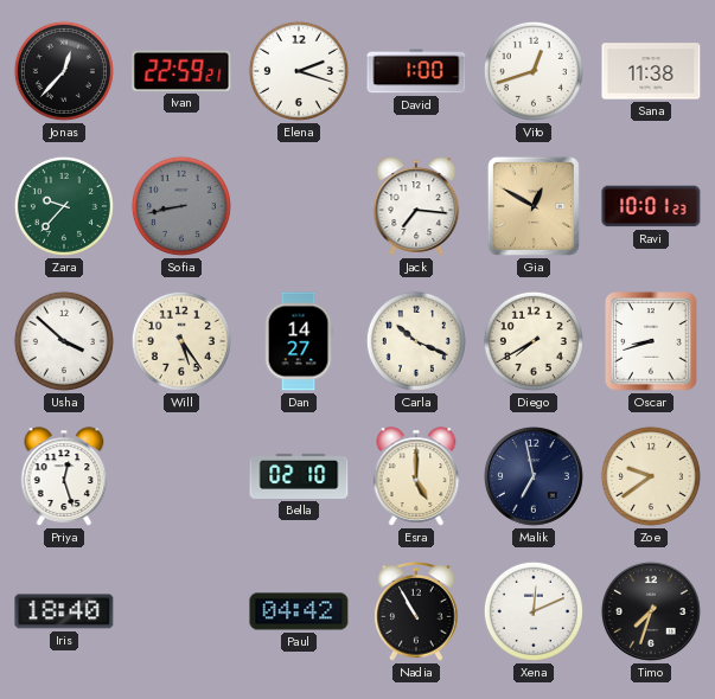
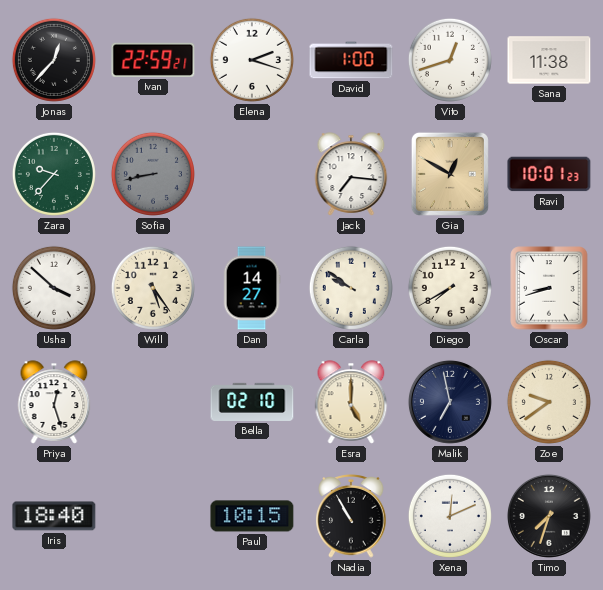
Carla: 10:19 -> 9:51 (351, 288)
Paul: 04:42 -> 10:15 (252, 516)
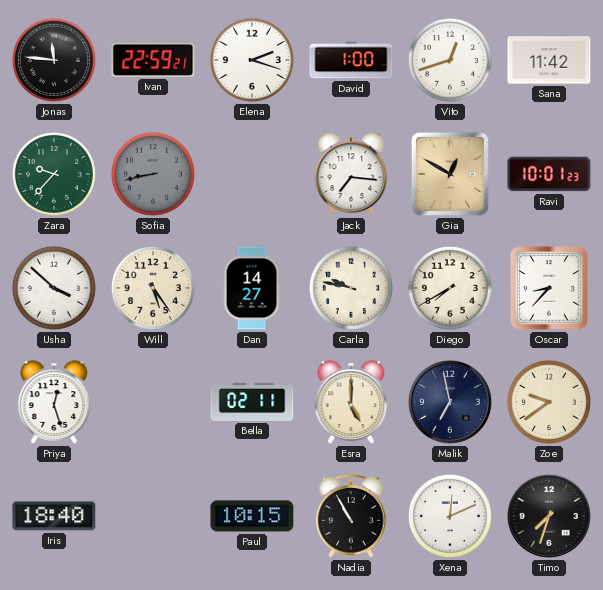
Jonas: 12:37 -> 11:46 (54, 60)
Sana: 11:38 -> 11:42 (549, 60)
Carla: 9:51 -> 9:47 (351, 288)
Oscar: 8:42 -> 8:37 (549, 288)
Bella: 02:10 -> 02:11 (252, 402)
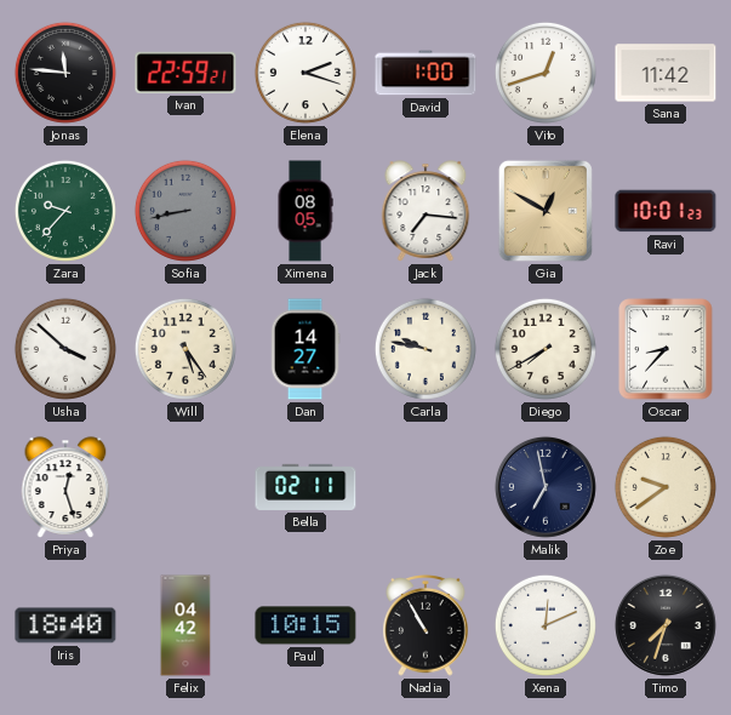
Ximena: none -> 08:05 (305, 211)
Esra: 5:00 -> none (351, 402)
Felix: none -> 04:42 (185, 625)
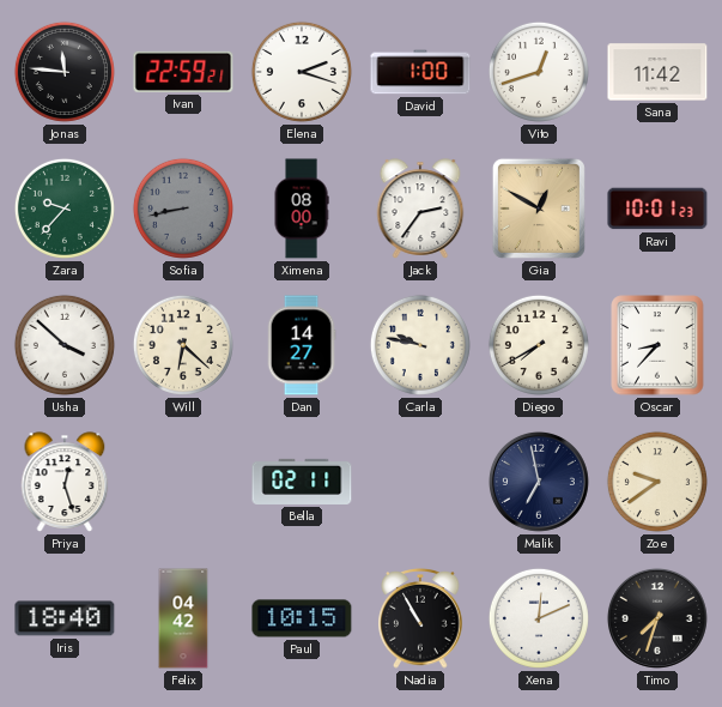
Ximena: 08:05 -> 08:00 (302, 209)
Jack: 7:16 -> 2:36 (420, 209)
Will: 5:24 -> 6:22 (183, 345)
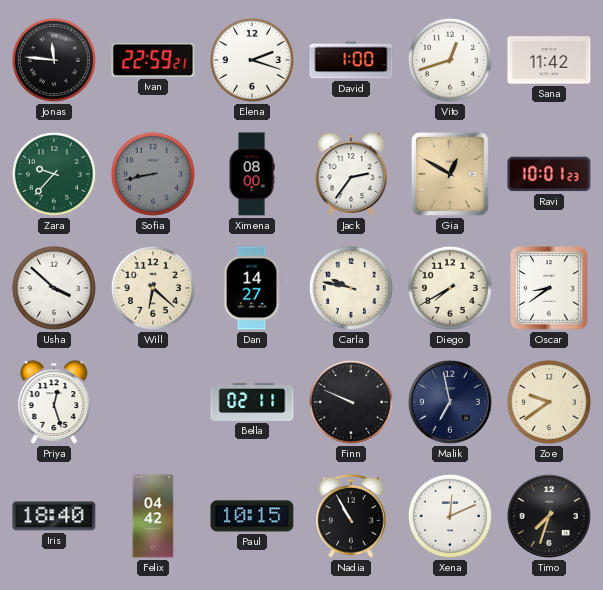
Oscar: 8:37 -> 8:39 (549, 288)
Finn: none -> 9:49 (351, 402)
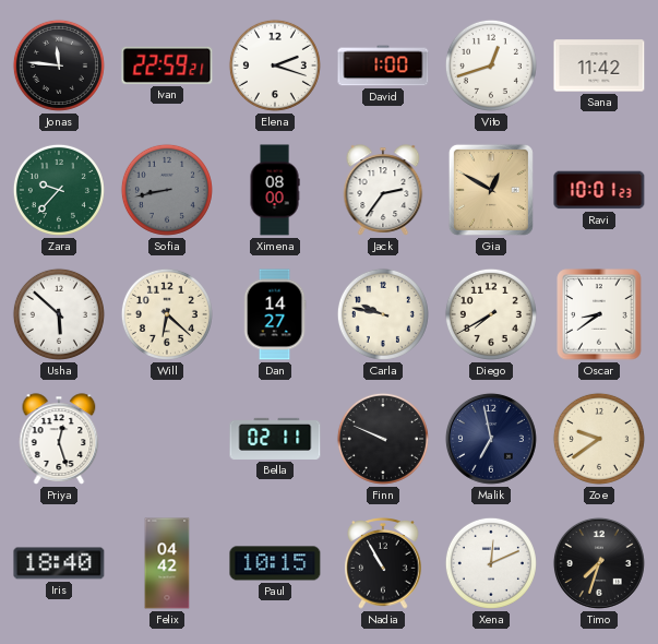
Usha: 3:52 -> 5:52 (59, 314)
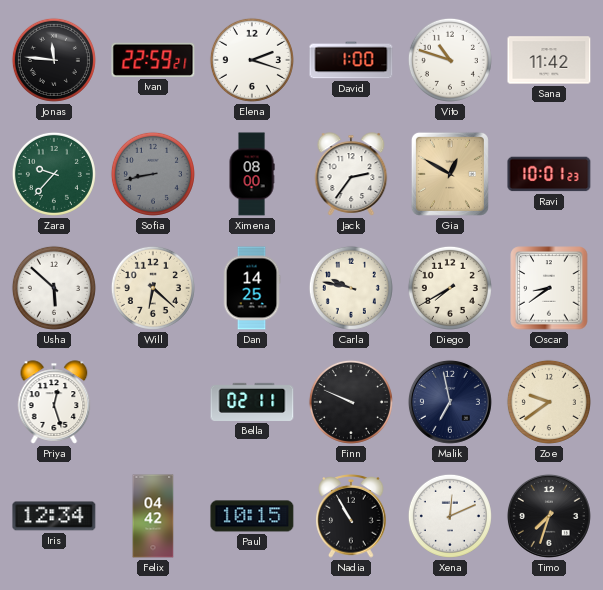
Vito: 12:42 -> 10:48 (450, 60)
Dan: 14:27 -> 14:25 (252, 288)
Iris: 18:40 -> 12:34 (54, 516)
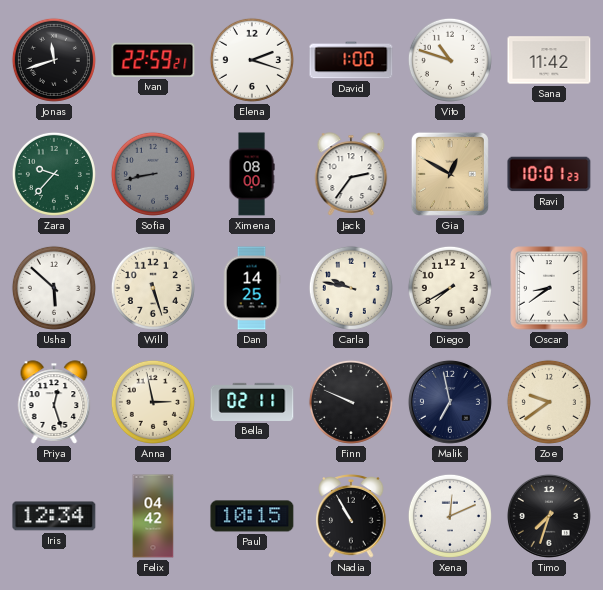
Jonas: 11:46 -> 11:42 (54, 60)
Will: 6:22 -> 5:27 (153, 288)
Anna: none -> 2:58 (153, 402)
